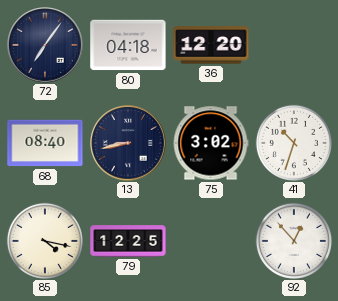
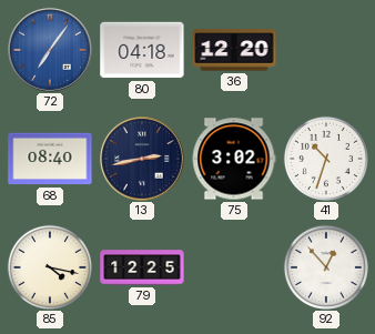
72 dial: navy -> blue (50, 50)
13: 8:43 -> 2:43 (142, 159)
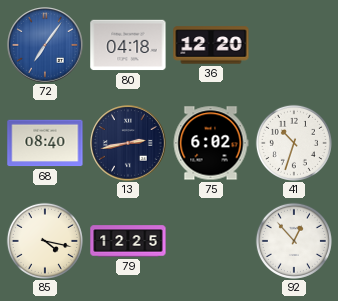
75: 3:02 -> 6:02 (211, 143)
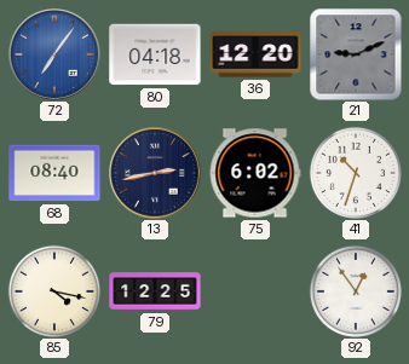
21: none -> 9:11 (356, 54)
92: 12:53 -> 12:54 (356, 291)
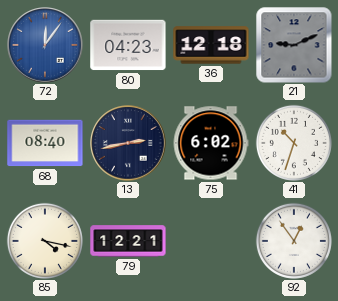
72: 7:06 -> 12:06 (45, 45)
80: 04:18 -> 04:23 (128, 45)
36: 12:20 -> 12:18 (211, 45)
79: 12:25 -> 12:21 (128, 241)
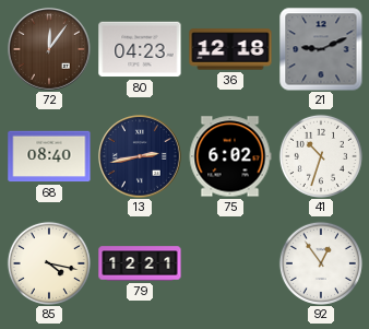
72 dial: blue -> brown (49, 49)
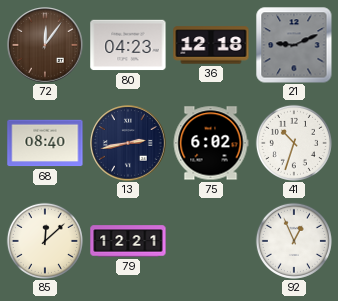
85: 4:17 -> 12:08 (45, 241)
92: 12:54 -> 12:56 (294, 241)
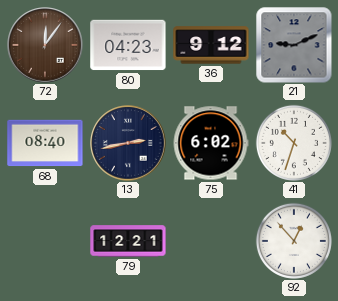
36: 12:18 -> 9:12 (211, 45)
85: 12:08 -> none (45, 241)
92: 12:56 -> 12:53 (294, 241)
